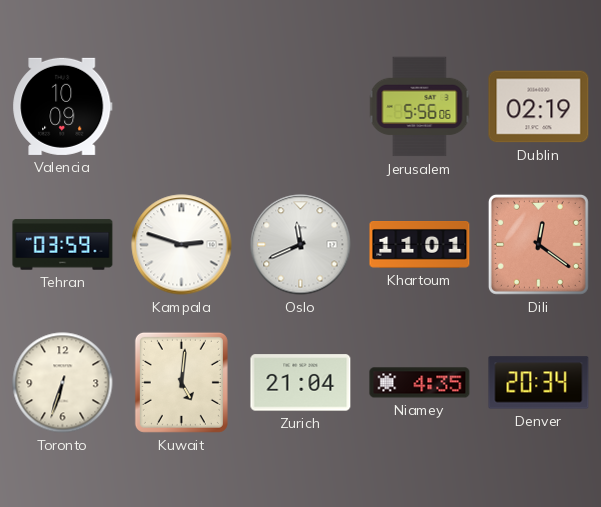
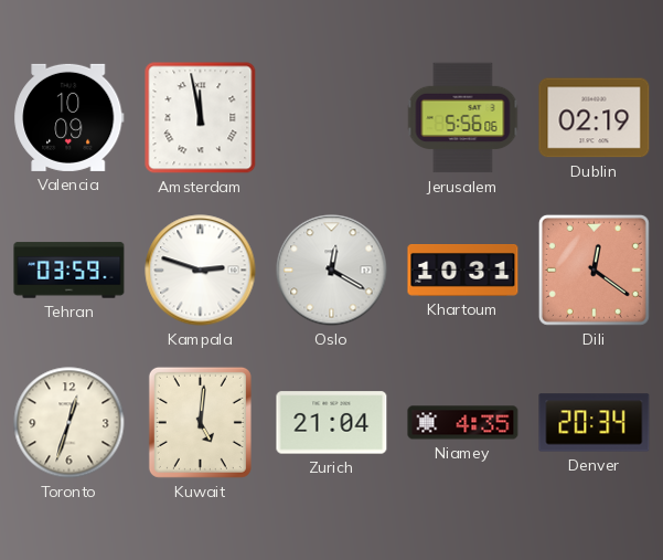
Amsterdam: none -> 11:58 (201, 118)
Oslo: 11:41 -> 12:20 (332, 271)
Khartoum: 11:01 -> 10:31 (463, 271)
Toronto: 6:33 -> 12:33 (69, 423)
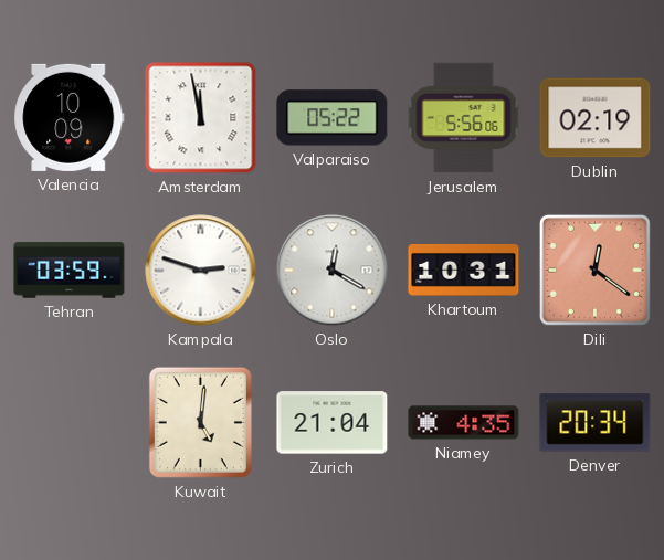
Valparaiso: none -> 05:22 (333, 118)
Toronto: 12:33 -> none (69, 423)
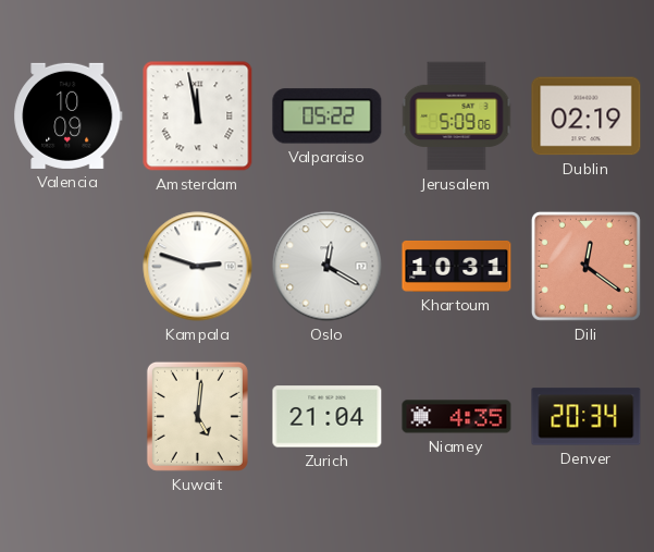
Jerusalem: 5:56 -> 5:09 (457, 116)
Tehran: 03:59 -> none (70, 271)
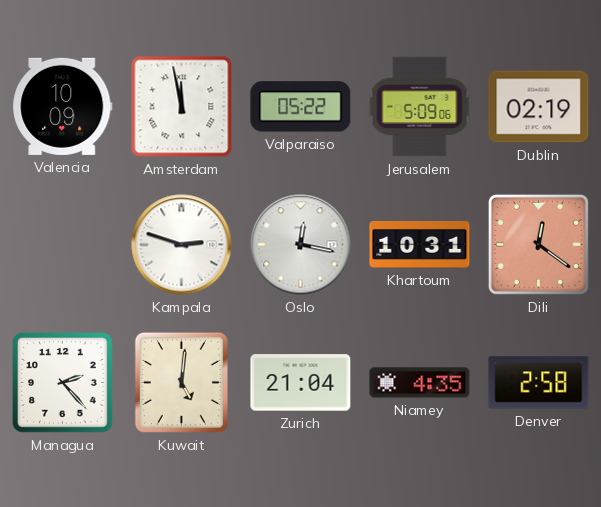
Oslo: 12:20 -> 12:17 (301, 245)
Managua: none -> 2:23 (63, 383)
Denver: 20:34 -> 2:58 (539, 383)
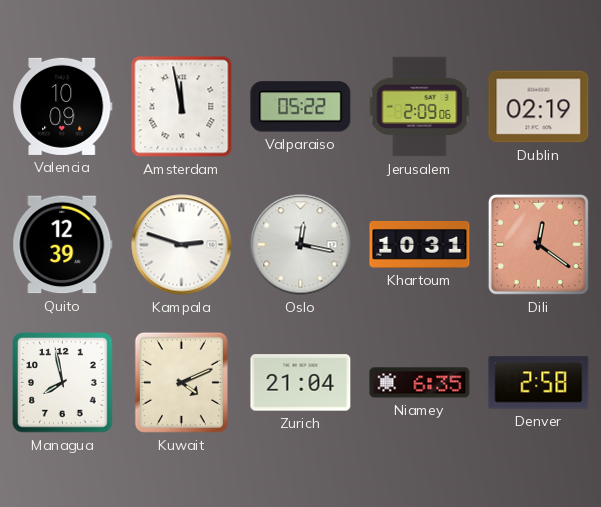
Jerusalem: 5:09 -> 2:09 (420, 107)
Quito: none -> 12:39 (63, 245)
Managua: 2:23 -> 7:58 (63, 383)
Kuwait: 5:01 -> 4:11 (181, 382)
Niamey: 4:35 -> 6:35 (420, 383)
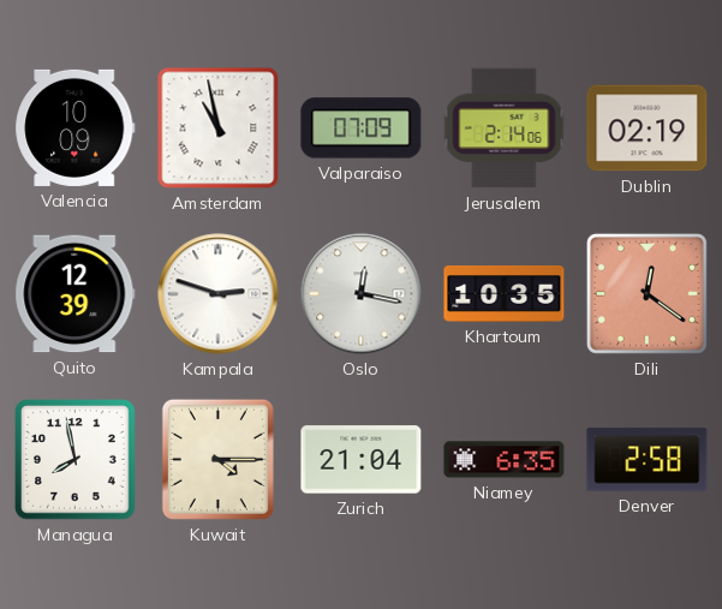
Amsterdam: 11:58 -> 10:58 (219, 129)
Valparaiso: 05:22 -> 07:09 (362, 129)
Jerusalem: 2:09 -> 2:14 (505, 129)
Khartoum: 10:31 -> 10:35 (505, 294)
Kuwait: 4:11 -> 4:15 (217, 459)
